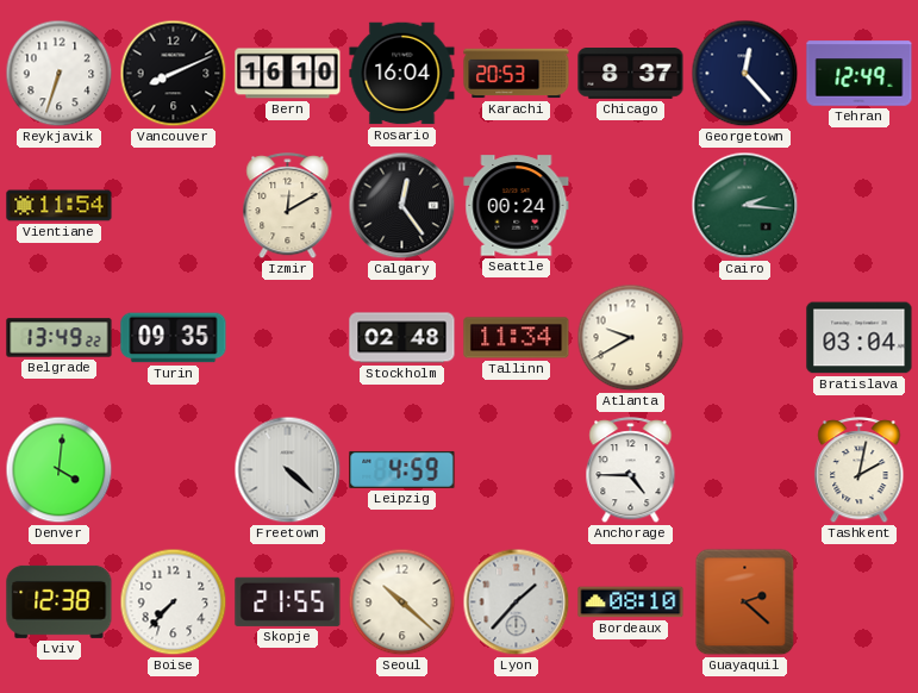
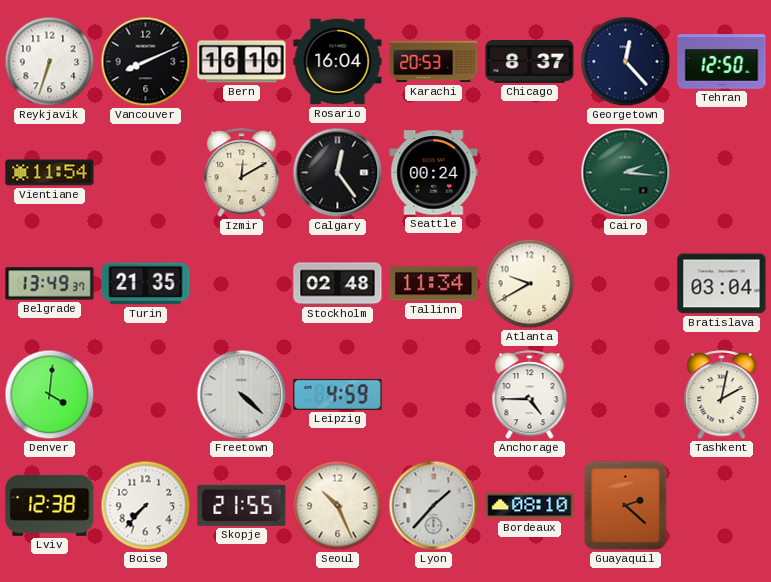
Tehran: 12:49 -> 12:50 (722, 62)
Belgrade: 13:49:22 -> 13:49:37 (50, 284)
Turin: 09:35 -> 21:35 (146, 284)
Seoul: 10:22 -> 10:26 (338, 506)
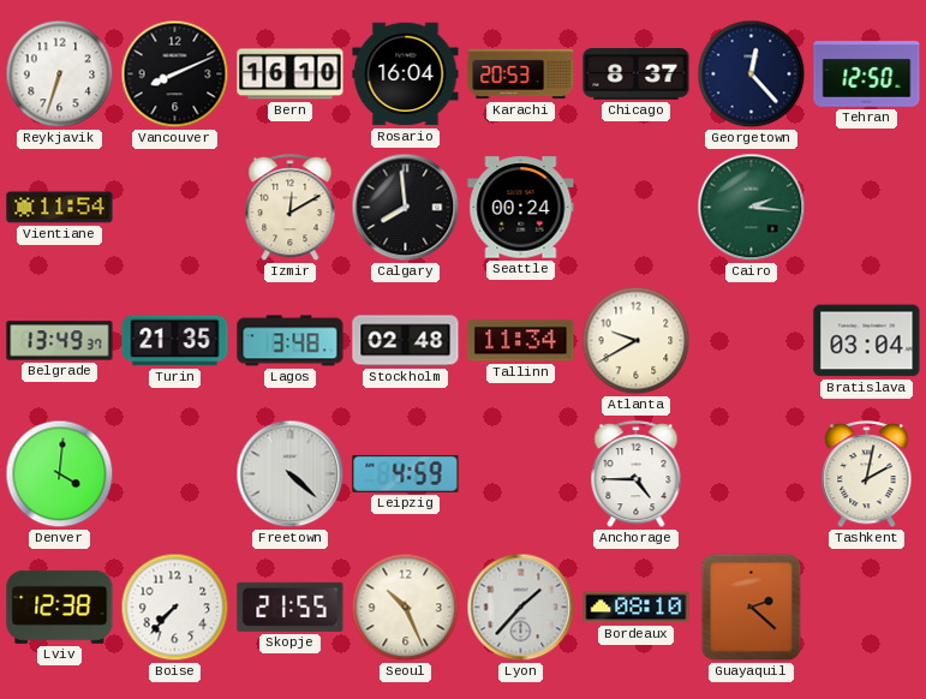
Calgary: 12:24 -> 7:59 (406, 208)
Lagos: none -> 3:48 (291, 341)
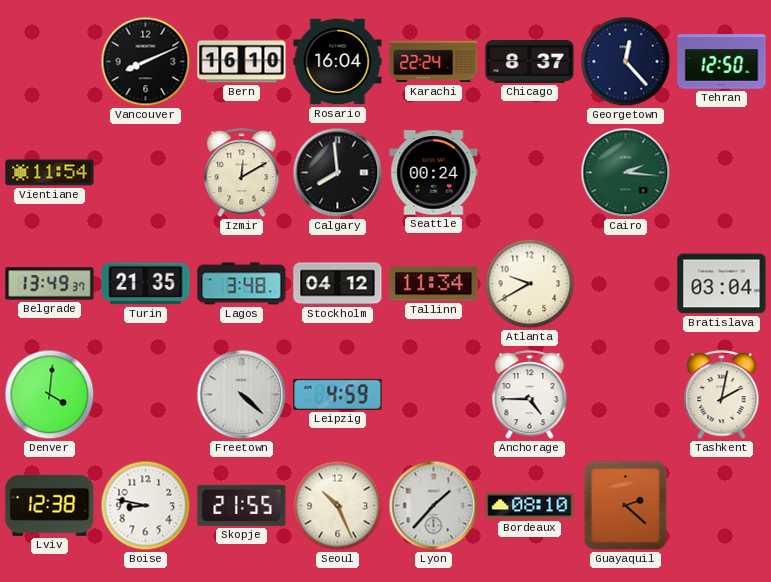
Reykjavik: 6:33 -> none (60, 74)
Karachi: 20:53 -> 22:24 (434, 62)
Stockholm: 02:48 -> 04:12 (338, 284)
Boise: 7:37 -> 8:47 (146, 506)
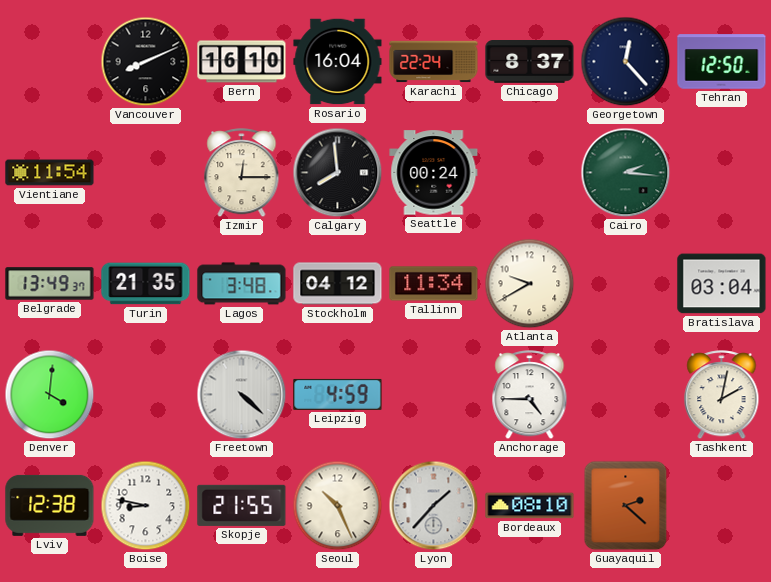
Izmir: 12:10 -> 12:15 (242, 173)
